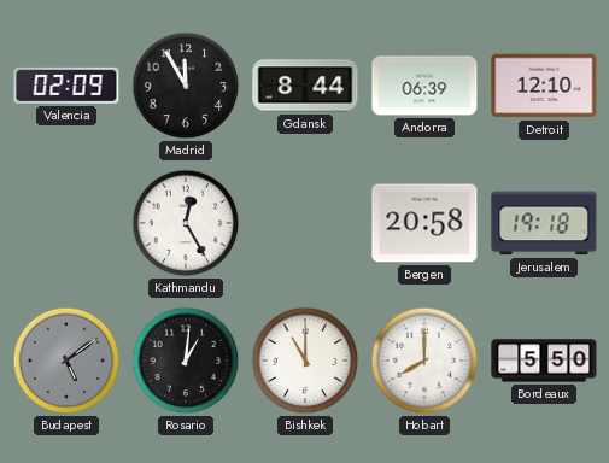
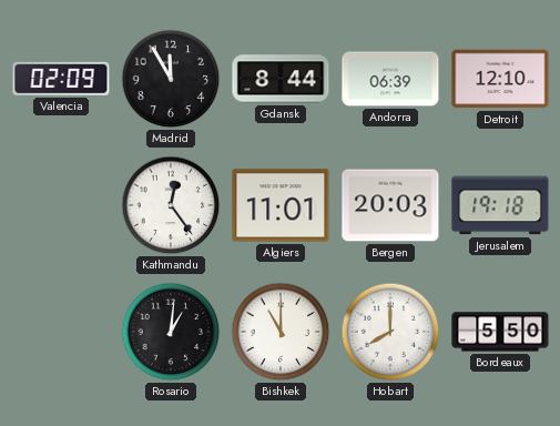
Kathmandu: 12:25 -> 12:24 (171, 205)
Algiers: none -> 11:01 (281, 205)
Bergen: 20:58 -> 20:03 (390, 205)
Budapest: 5:09 -> none (66, 361)
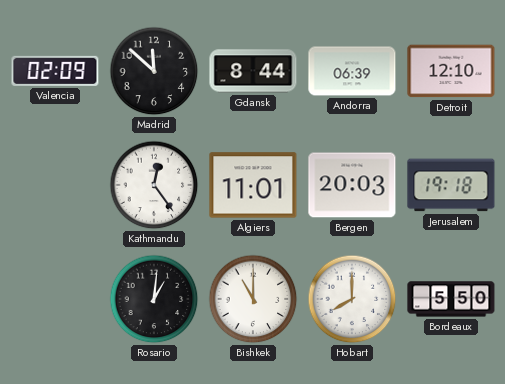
Madrid: 11:55 -> 11:52 (154, 71)
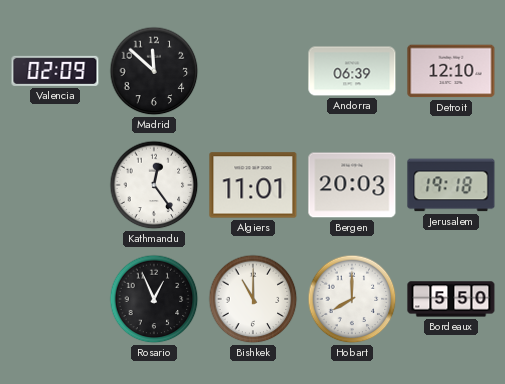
Gdansk: 8:44 -> none (253, 71)
Rosario: 1:01 -> 12:56 (154, 299)
